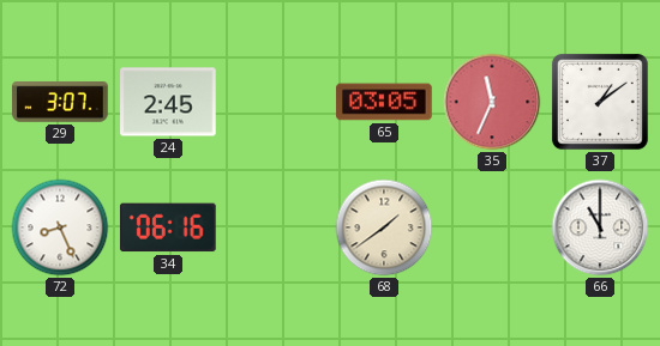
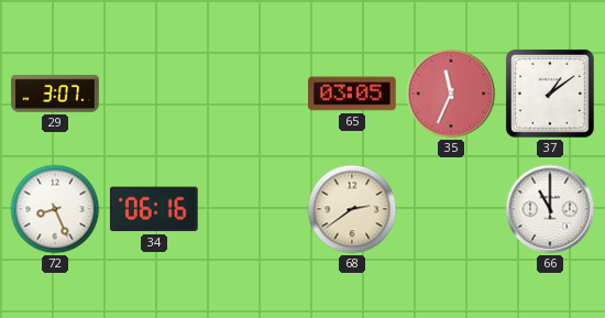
24: 2:45 -> none (168, 102)
68: 1:39 -> 2:39 (352, 209)
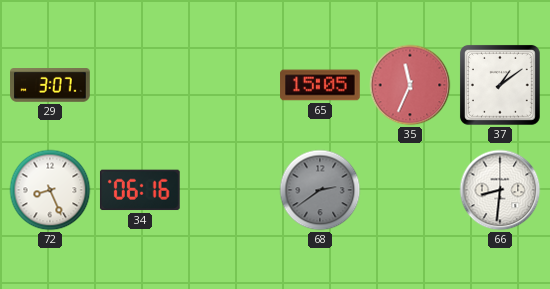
65: 03:05 -> 15:05 (320, 85)
68 dial: cream -> grey (320, 190)
66: 11:00 -> 8:31 (500, 190)
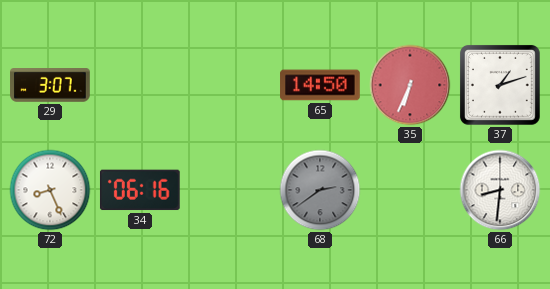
65: 15:05 -> 14:50 (320, 85)
35: 11:34 -> 6:34 (410, 85)
37: 1:09 -> 1:12 (500, 85)
